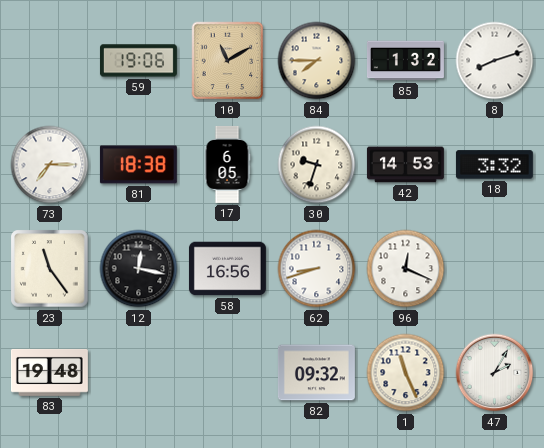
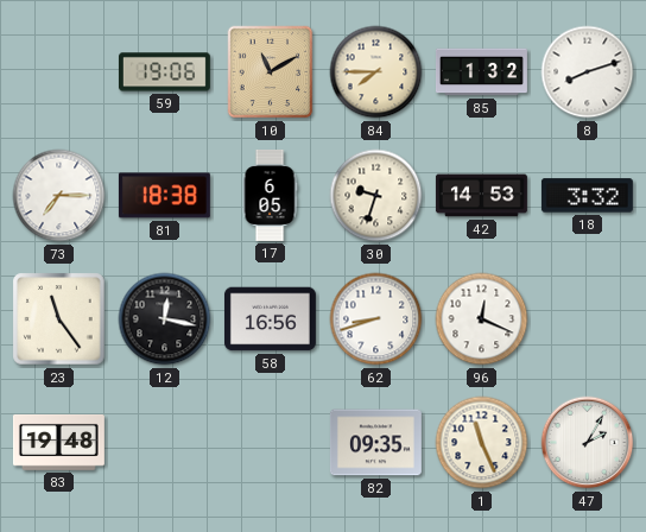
82: 09:32 -> 09:35 (375, 443)
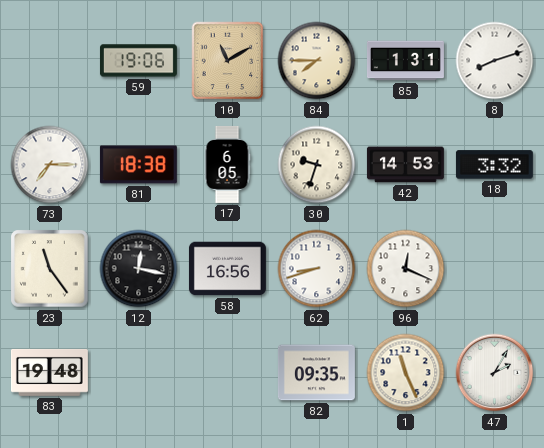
85: 1:32 -> 1:31 (405, 61)
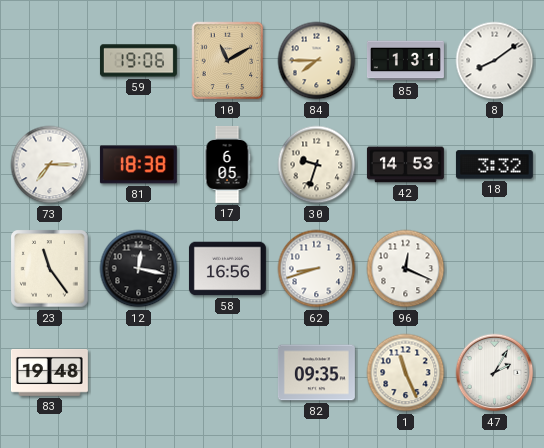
8: 8:12 -> 8:09 (495, 61)
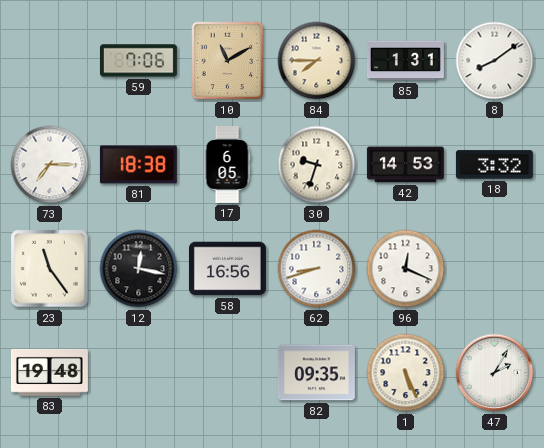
59: 19:06 -> 7:06 (138, 61)
1: 11:26 -> 5:26 (406, 373)
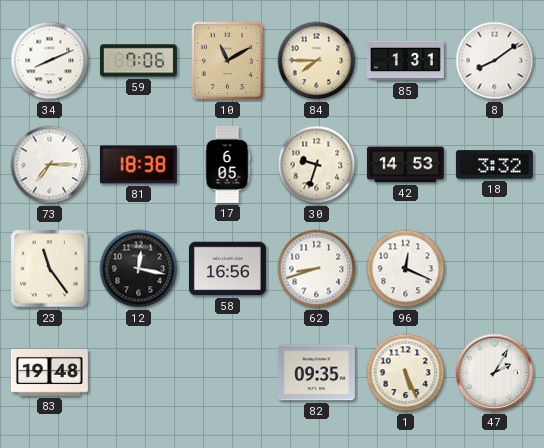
34: none -> 8:11 (50, 61)
